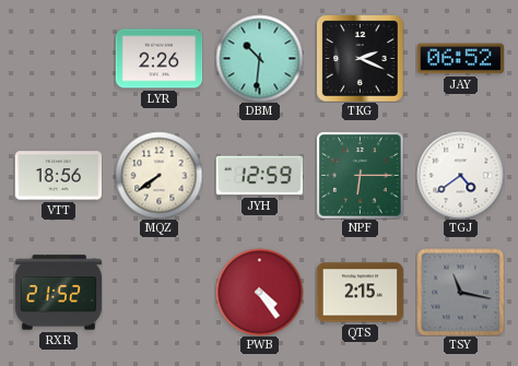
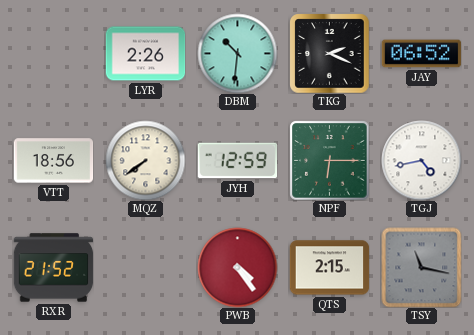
TGJ: 4:39 -> 4:43 (421, 160)
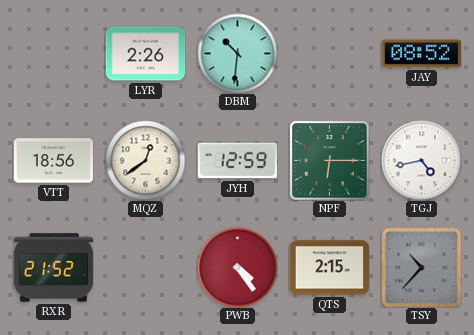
TKG: 2:19 -> none (329, 53)
JAY: 06:52 -> 08:52 (421, 54)
MQZ: 7:39 -> 12:39 (145, 160)
TSY: 11:17 -> 10:37 (421, 267)
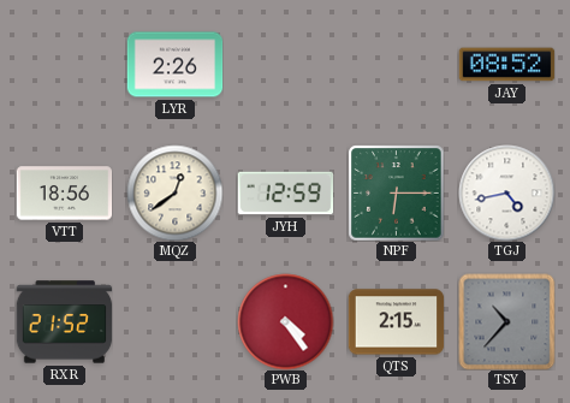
DBM: 10:31 -> none (237, 53)
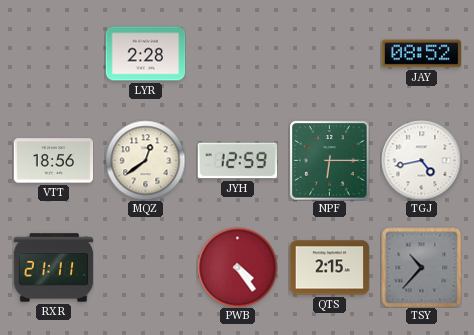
LYR: 2:26 -> 2:28 (145, 54)
RXR: 21:52 -> 21:11 (53, 268)
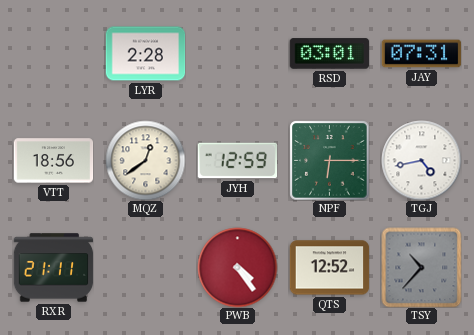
RSD: none -> 03:01 (329, 54)
JAY: 08:52 -> 07:31 (421, 54)
QTS: 2:15 -> 12:52 (329, 268)
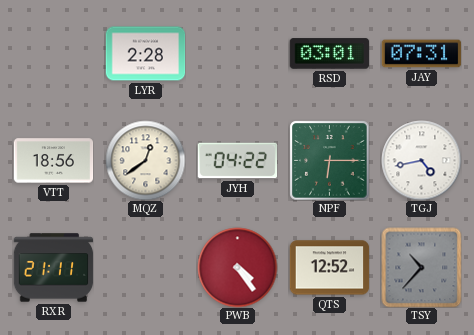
JYH: 12:59 -> 04:22 (237, 161)
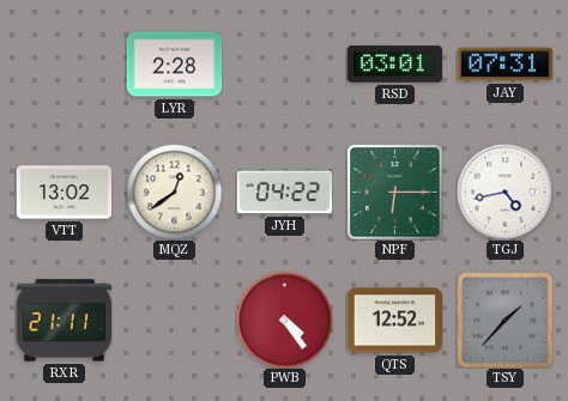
VTT: 18:56 -> 13:02 (64, 193)
TSY: 10:37 -> 1:37 (504, 320)
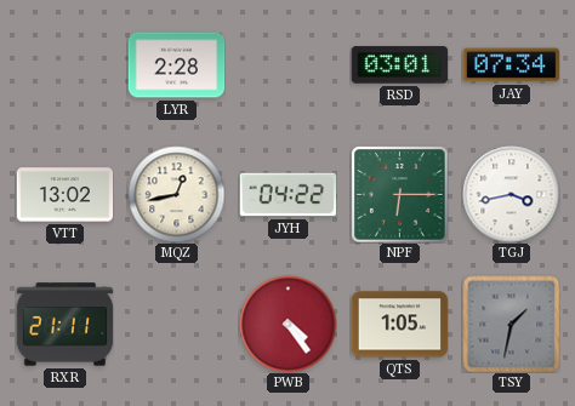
JAY: 07:31 -> 07:34 (511, 65)
MQZ: 12:39 -> 12:43 (176, 194)
TGJ: 4:43 -> 3:43 (511, 194)
QTS: 12:52 -> 1:05 (399, 325)
TSY: 1:37 -> 1:32 (511, 324)
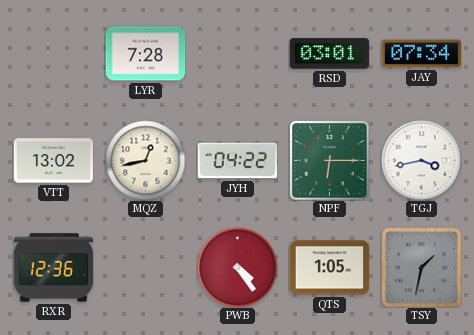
LYR: 2:28 -> 7:28 (145, 54)
RXR: 21:11 -> 12:36 (53, 268)
